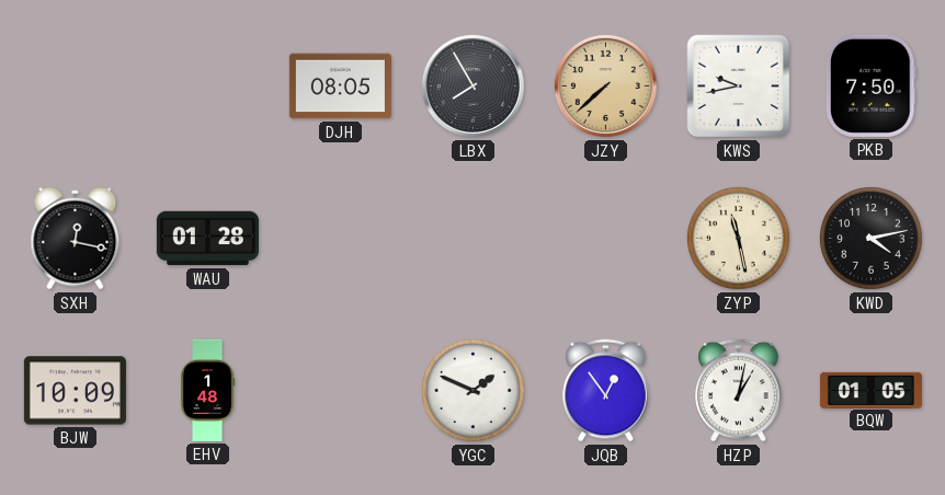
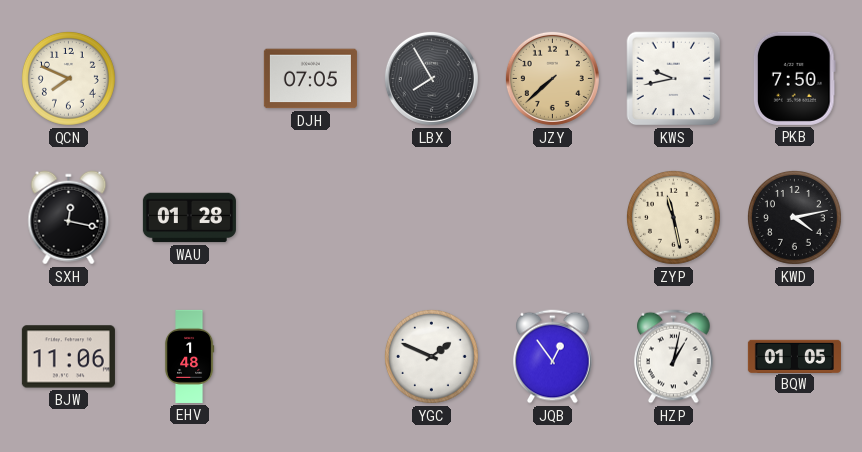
QCN: none -> 7:49 (68, 78)
DJH: 08:05 -> 07:05 (310, 79)
BJW: 10:09 -> 11:06 (68, 357)
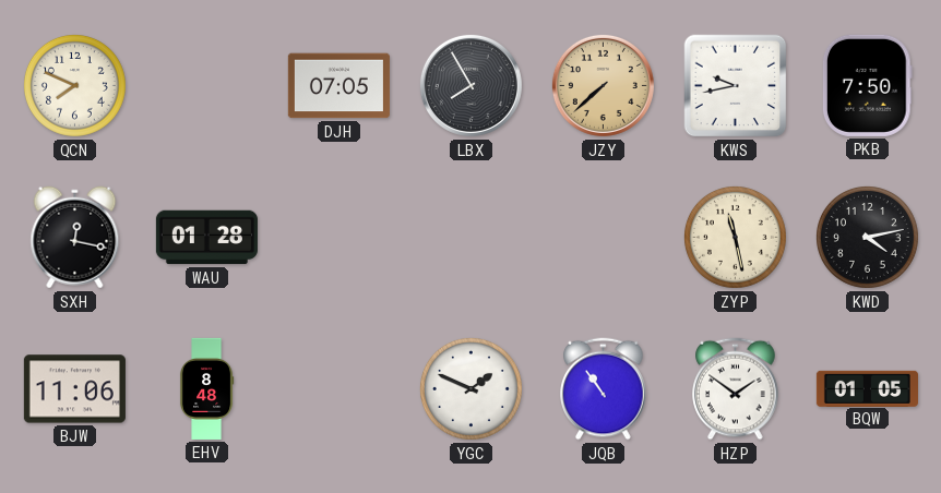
EHV: 1:48 -> 8:48 (206, 388)
JQB: 12:54 -> 10:54 (604, 389)
HZP: 1:02 -> 1:51 (736, 389)
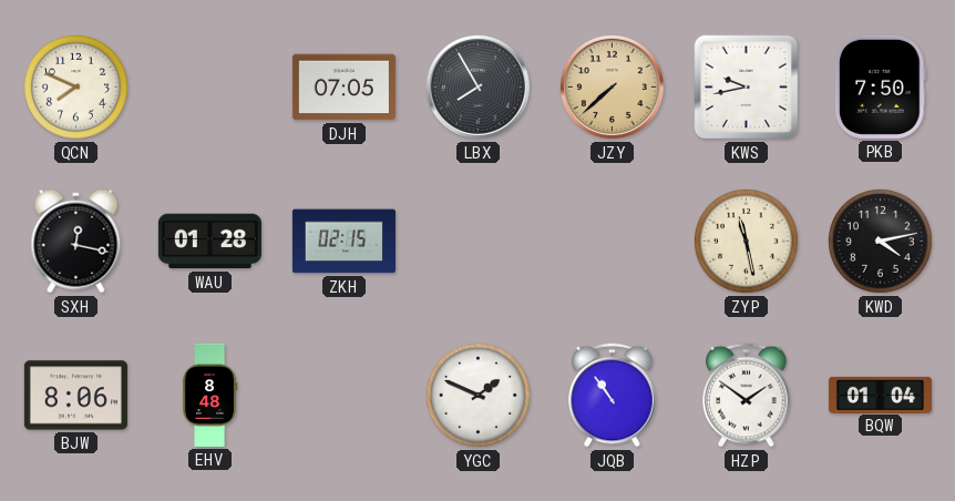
ZKH: none -> 02:15 (343, 242)
BJW: 11:06 -> 8:06 (75, 396)
BQW: 01:05 -> 01:04 (880, 395)
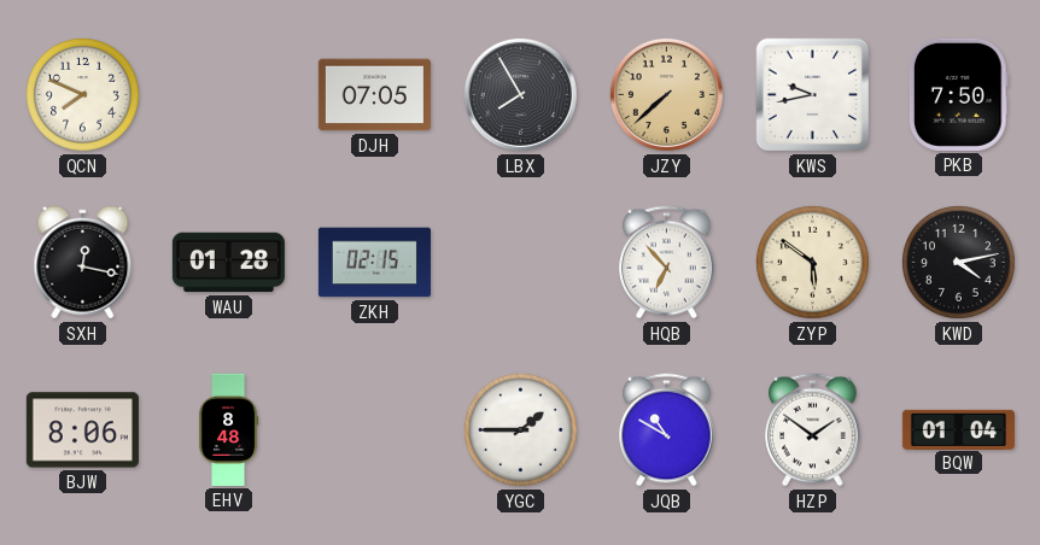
HQB: none -> 6:53 (667, 263)
ZYP: 11:28 -> 5:51 (812, 262)
YGC: 1:49 -> 1:45 (520, 429)
JQB: 10:54 -> 10:50 (667, 430)
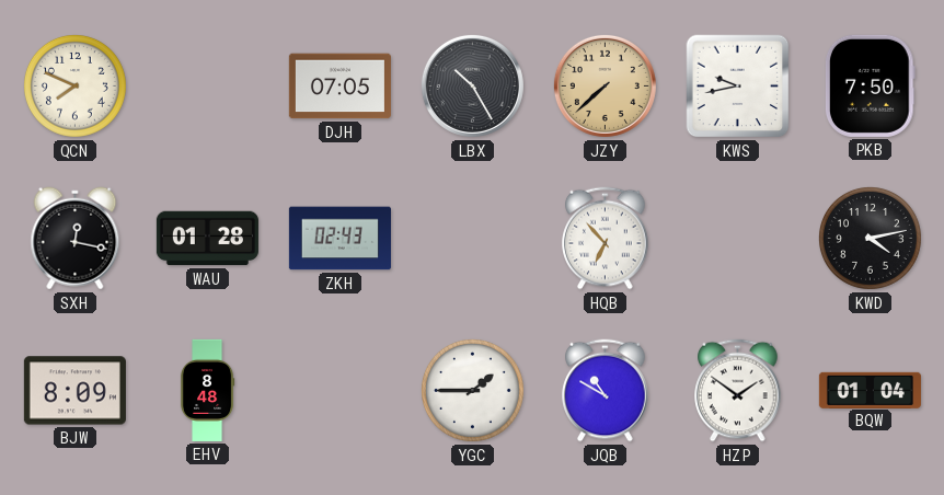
LBX: 7:55 -> 10:25 (472, 85)
ZKH: 02:15 -> 02:43 (339, 239)
ZYP: 5:51 -> none (812, 262)
BJW: 8:06 -> 8:09 (74, 391)
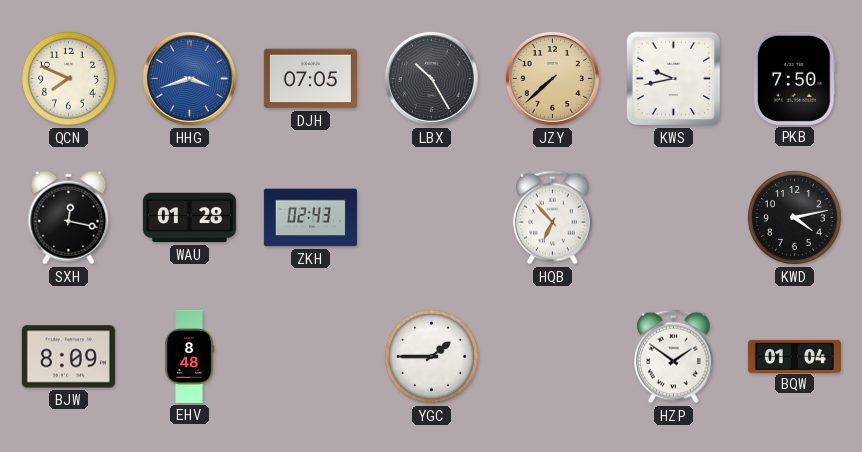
HHG: none -> 3:42 (189, 78)
JQB: 10:50 -> none (606, 391)
